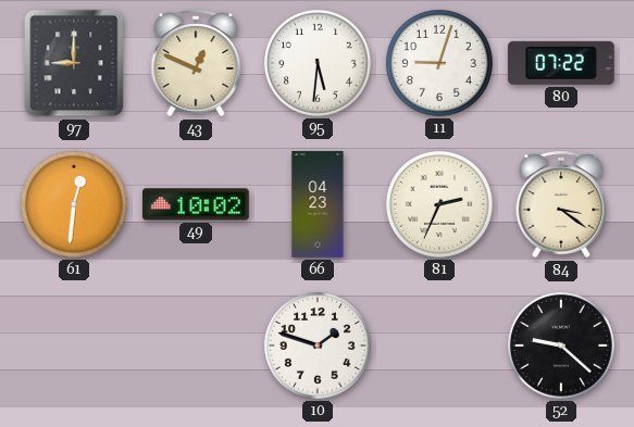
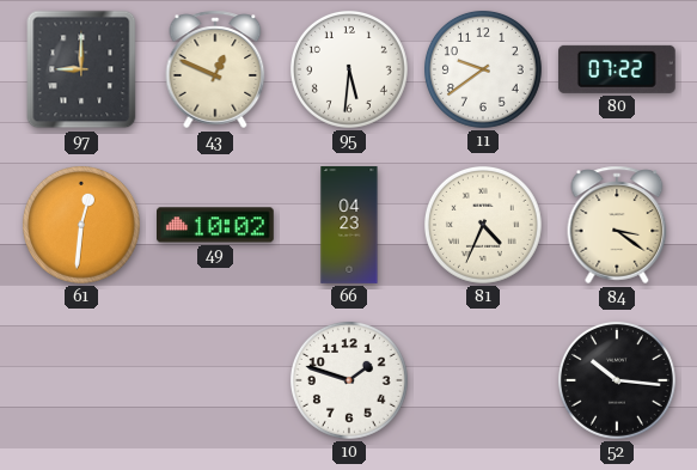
11: 9:03 -> 9:39 (483, 69)
81: 2:34 -> 4:34 (483, 225)
52: 9:22 -> 10:16 (617, 380)
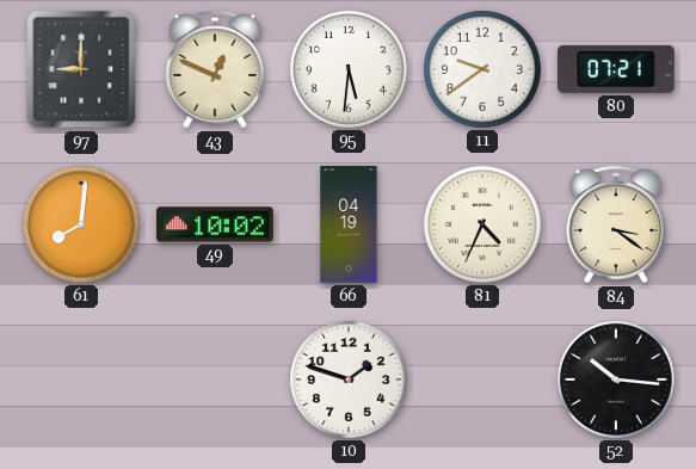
80: 07:22 -> 07:21 (616, 69)
61: 12:31 -> 8:01 (81, 224)
66: 04:23 -> 04:19 (349, 224)
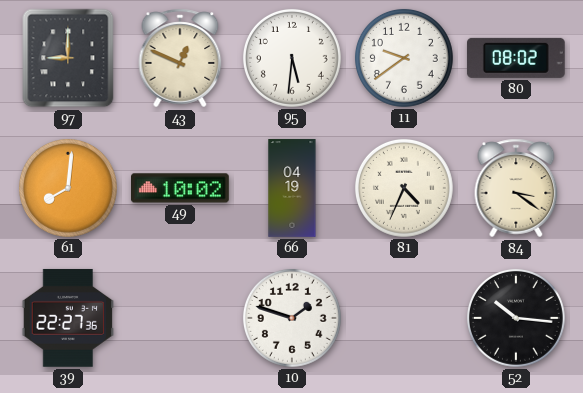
80: 07:21 -> 08:02 (516, 58)
39: none -> 22:27 (68, 318)
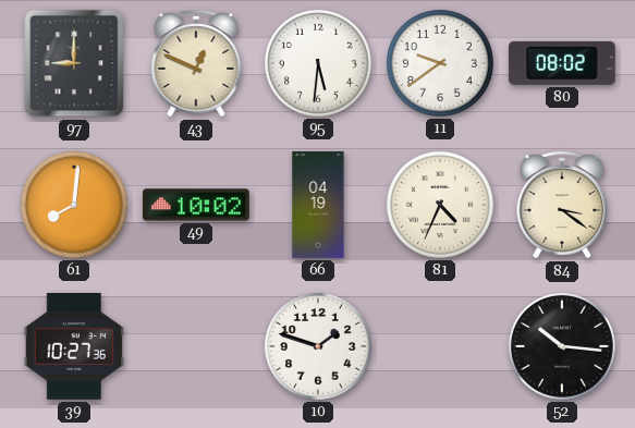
39: 22:27 -> 10:27 (74, 346)
